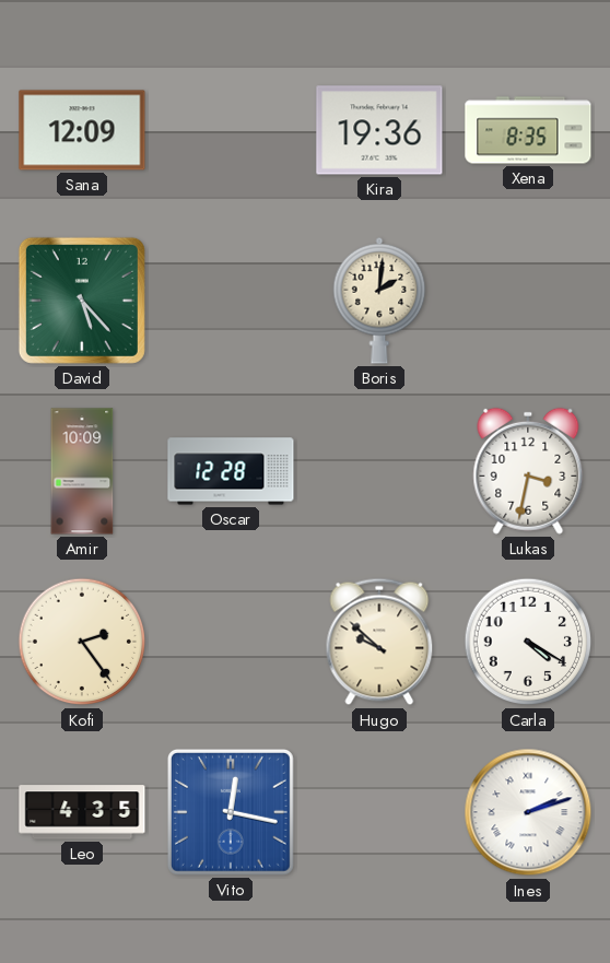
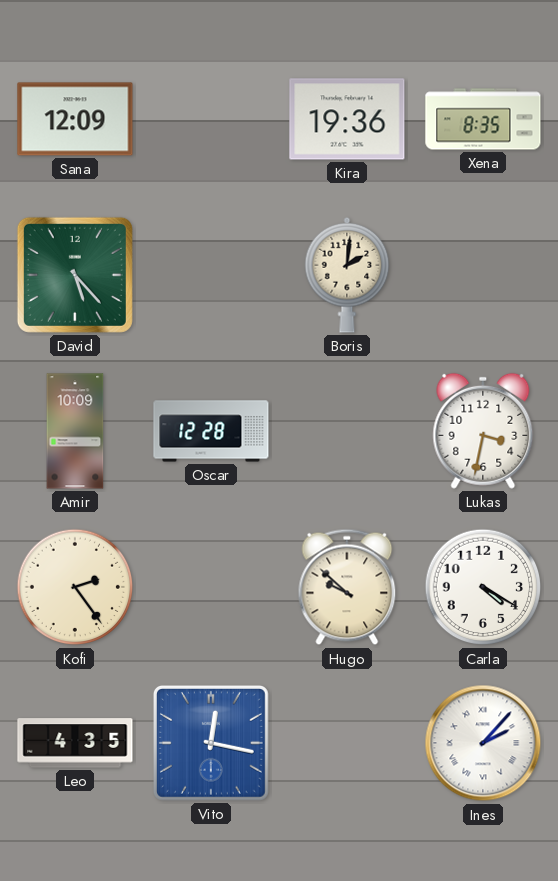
Ines: 2:12 -> 2:07 (483, 743)
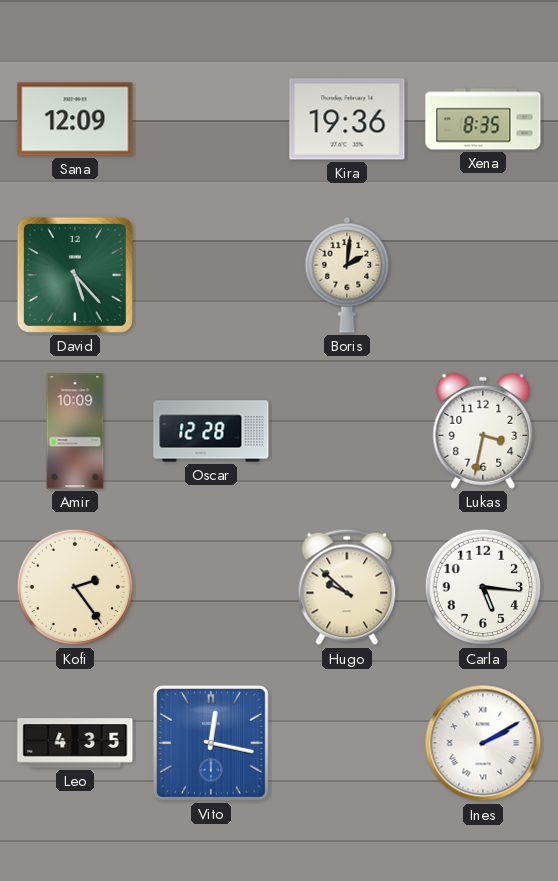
Carla: 4:20 -> 5:16 (483, 587)
Ines: 2:07 -> 2:10 (483, 743)
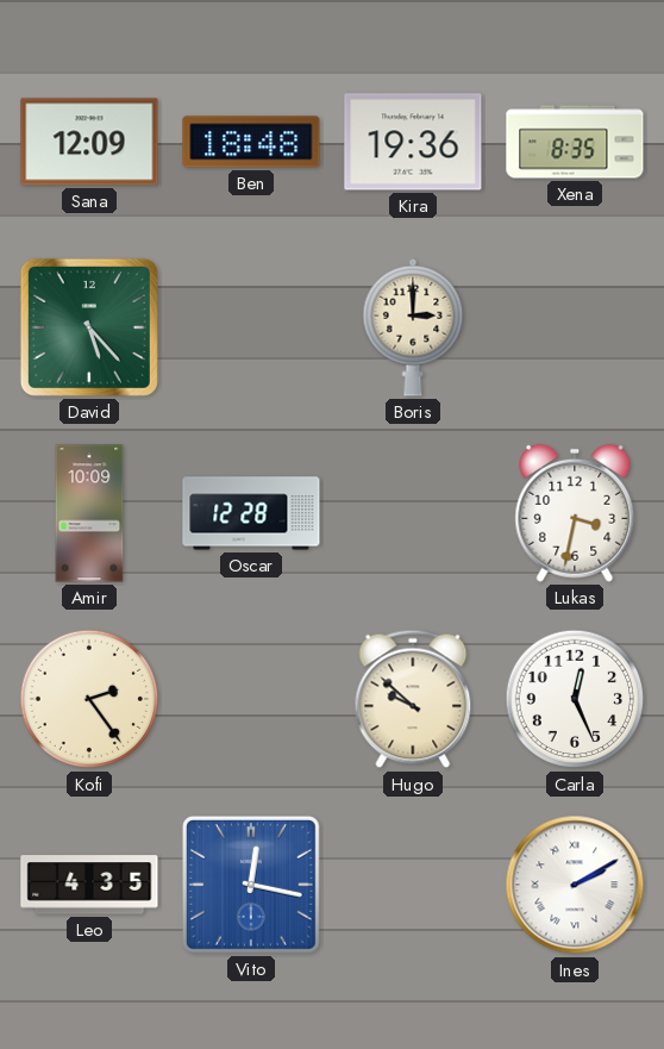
Ben: none -> 18:48 (251, 142)
Boris: 2:01 -> 3:00 (413, 327)
Carla: 5:16 -> 12:26 (575, 699)
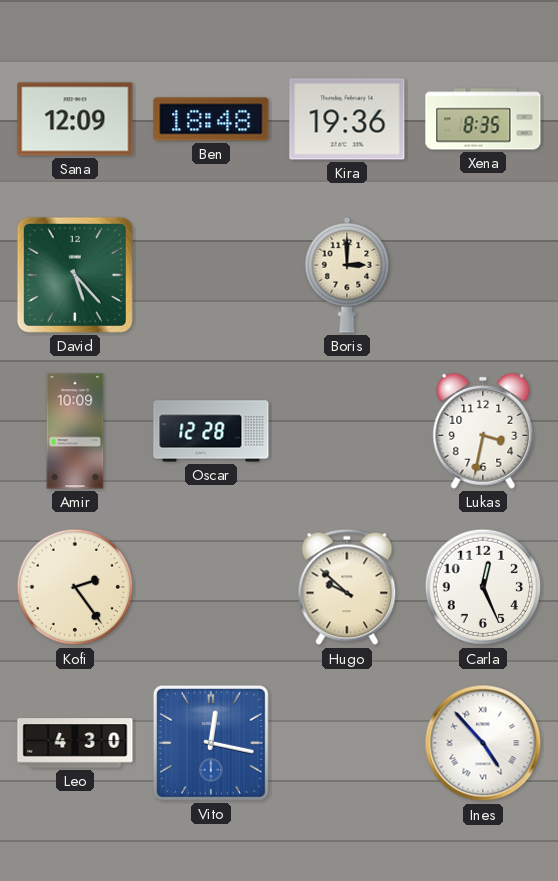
Leo: 4:35 -> 4:30 (75, 743)
Ines: 2:10 -> 4:53 (483, 743)
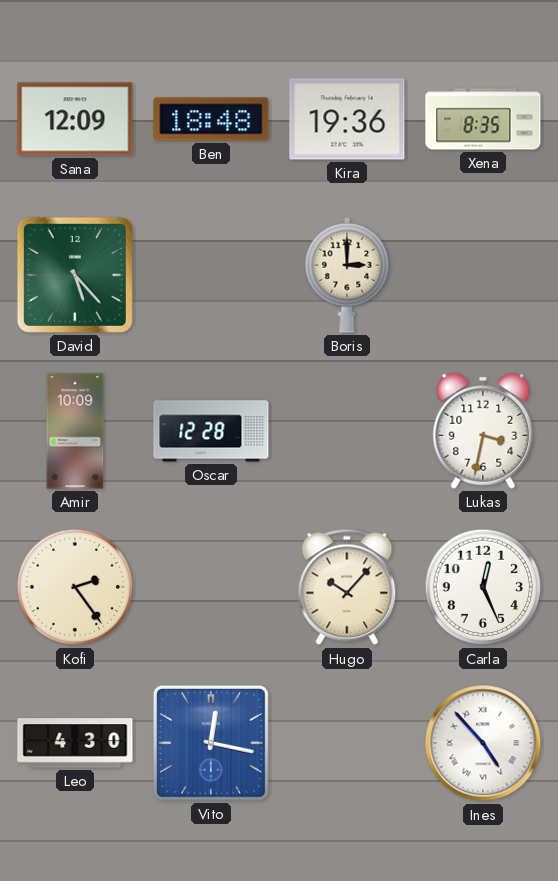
Hugo: 9:52 -> 10:07 (347, 587)
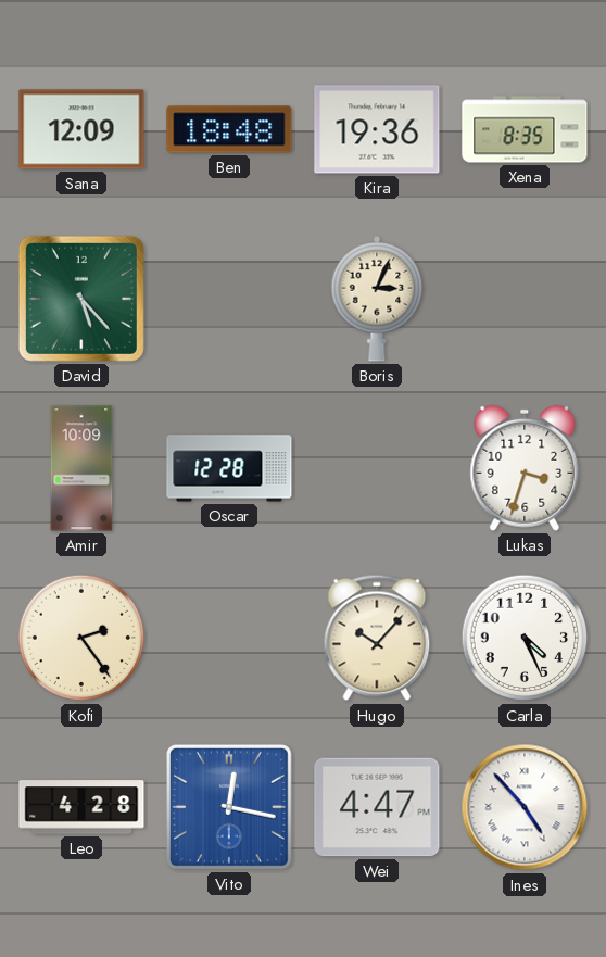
Boris: 3:00 -> 3:04 (377, 299)
Lukas: 3:32 -> 3:33 (525, 468)
Carla: 12:26 -> 4:26 (525, 638)
Leo: 4:30 -> 4:28 (81, 807)
Wei: none -> 4:47 (377, 807)
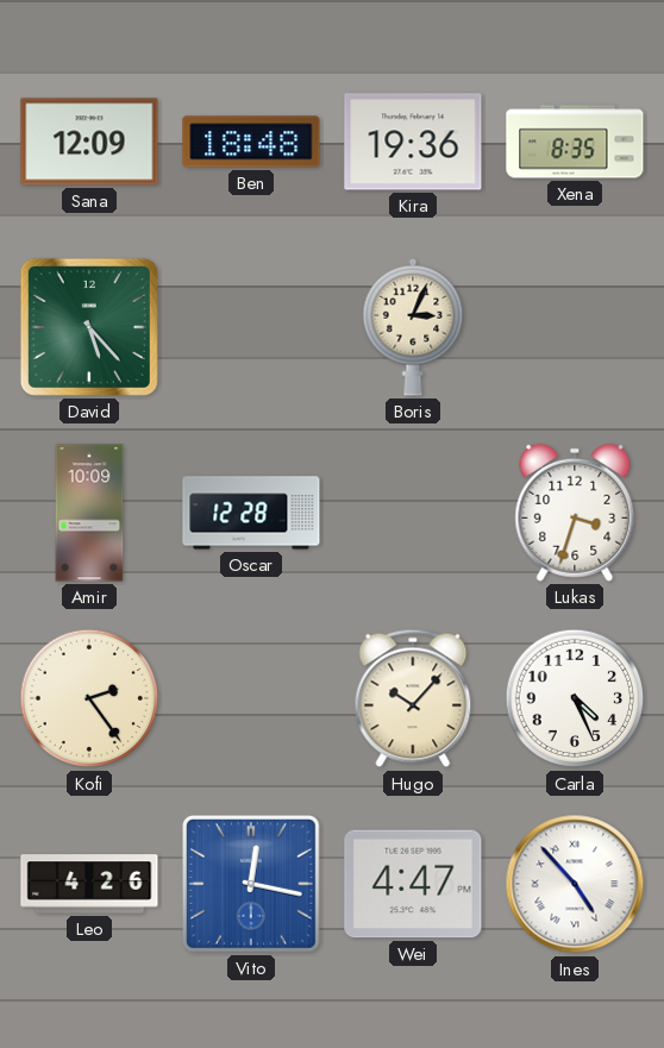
Leo: 4:28 -> 4:26 (89, 884)
